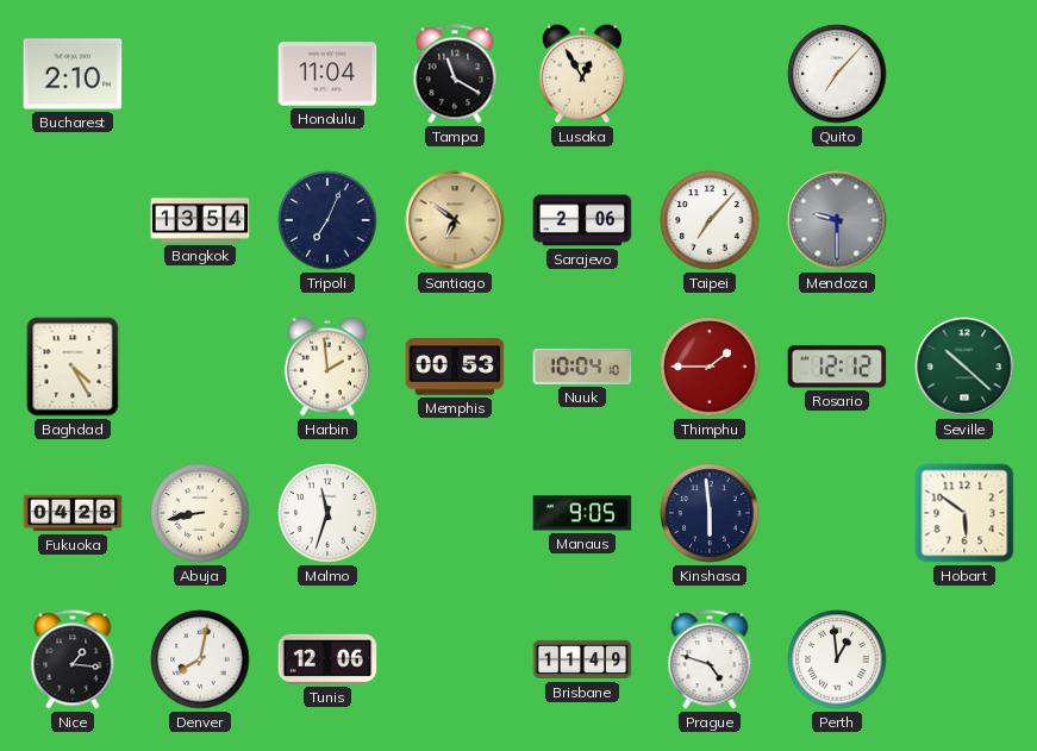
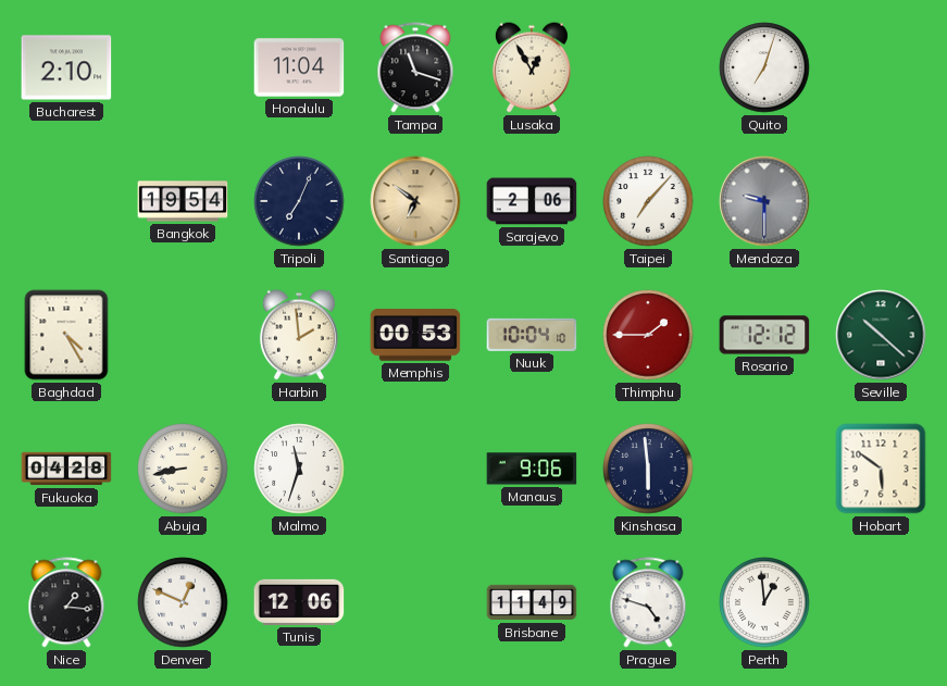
Tampa: 11:20 -> 11:18 (415, 67)
Quito: 7:07 -> 7:03 (764, 67)
Bangkok: 13:54 -> 19:54 (183, 201)
Manaus: 9:05 -> 9:06 (532, 469)
Denver: 8:02 -> 12:49 (183, 602)
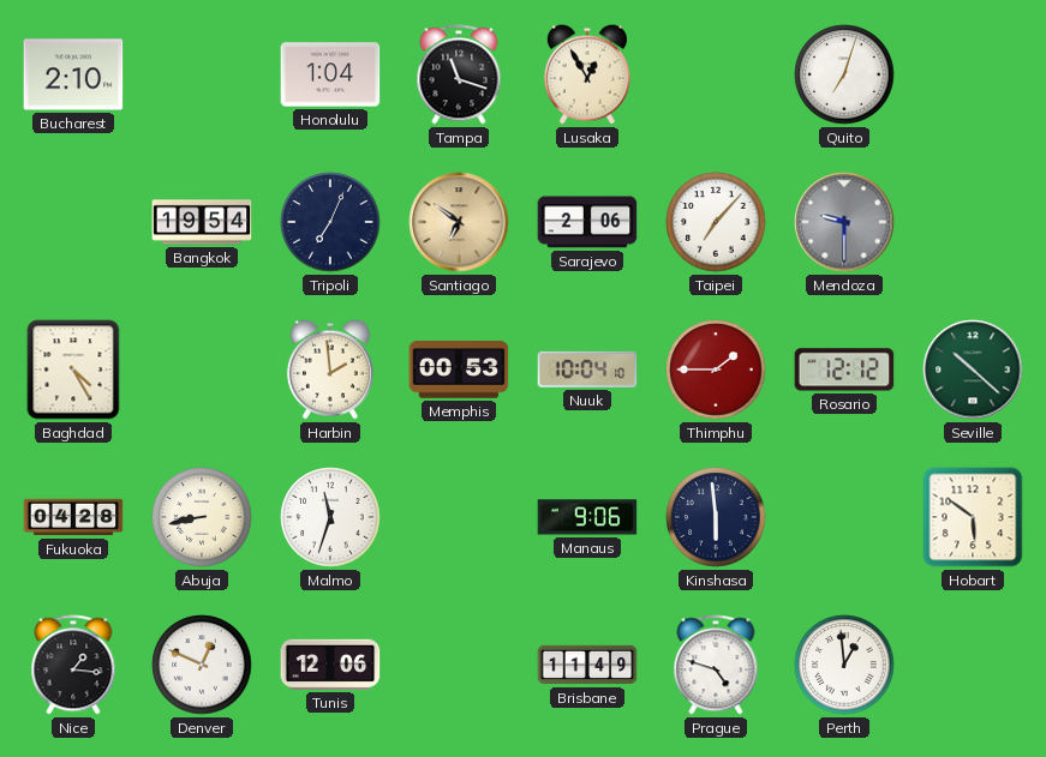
Honolulu: 11:04 -> 1:04 (330, 74)
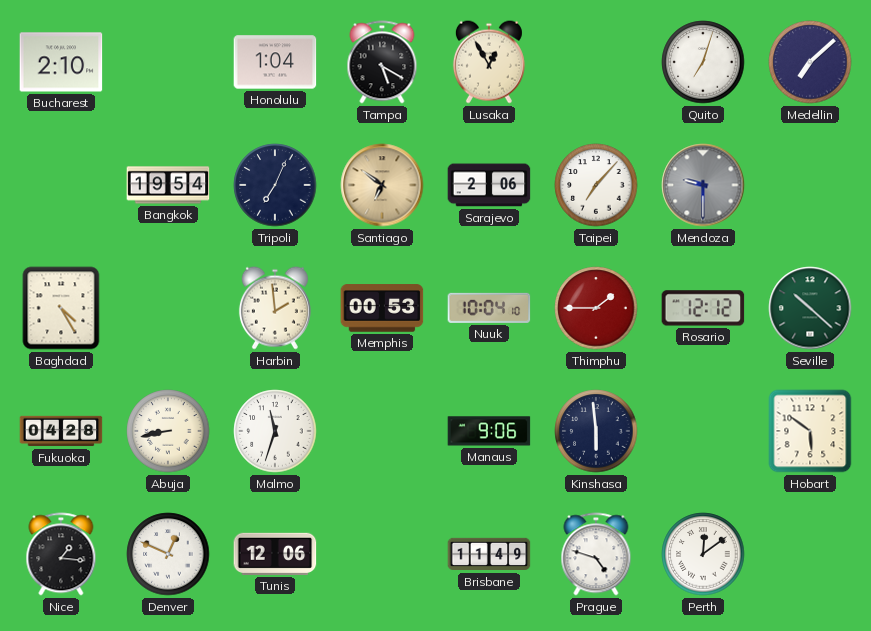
Tampa: 11:18 -> 5:20 (382, 62)
Medellin: none -> 7:08 (810, 62)
Perth: 12:59 -> 12:09 (703, 554)
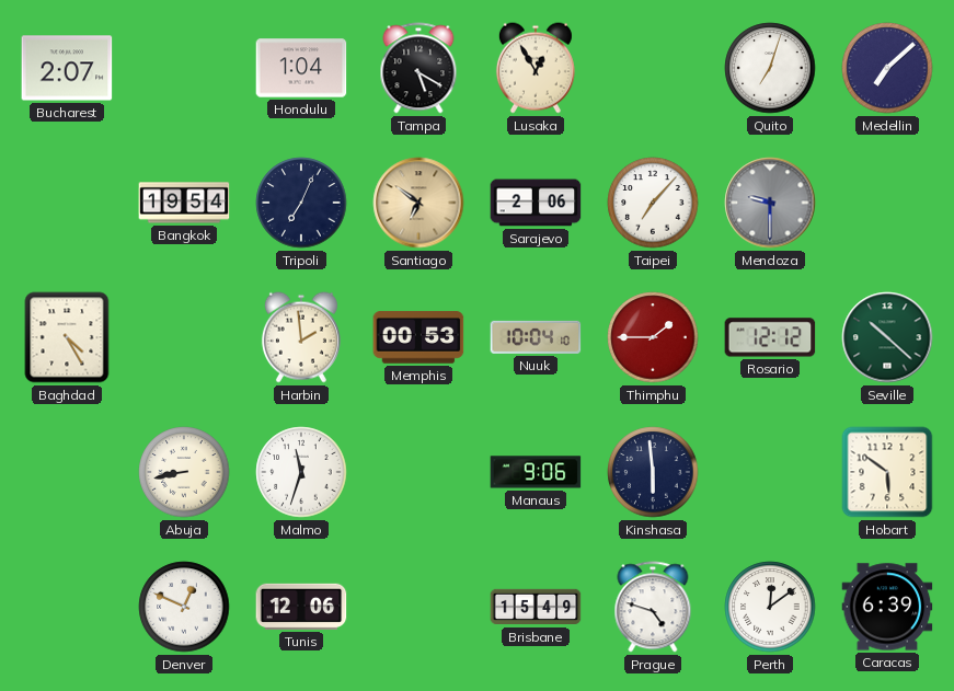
Bucharest: 2:10 -> 2:07 (67, 68)
Fukuoka: 04:28 -> none (61, 431)
Nice: 1:16 -> none (61, 554)
Brisbane: 11:49 -> 15:49 (536, 607)
Caracas: none -> 6:39 (887, 607)
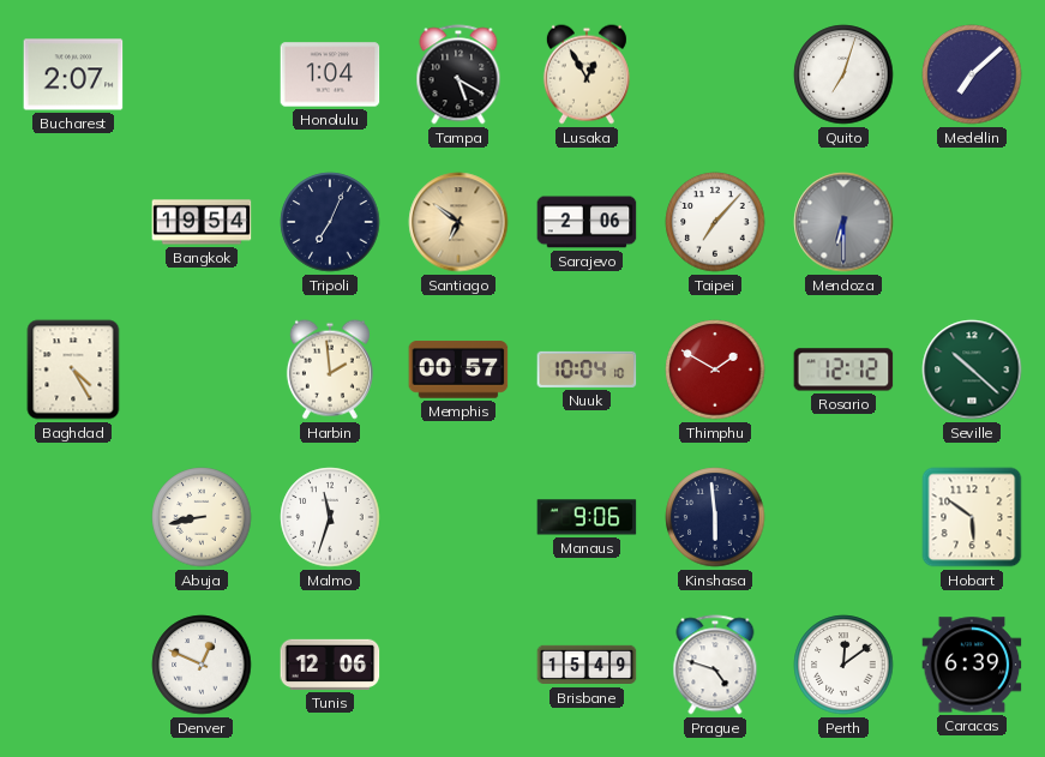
Mendoza: 9:30 -> 6:30 (843, 222)
Memphis: 00:53 -> 00:57 (458, 370)
Thimphu: 1:45 -> 1:50 (715, 370)
